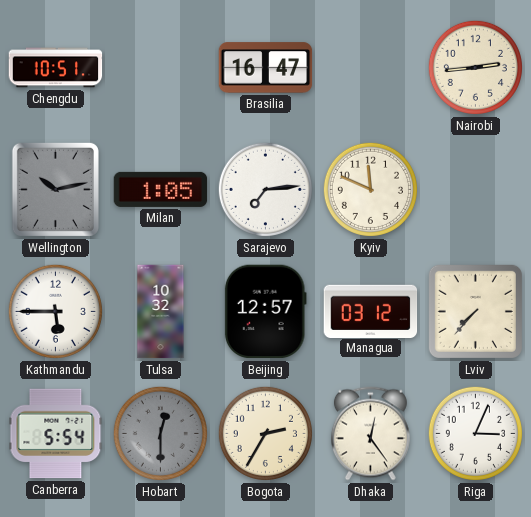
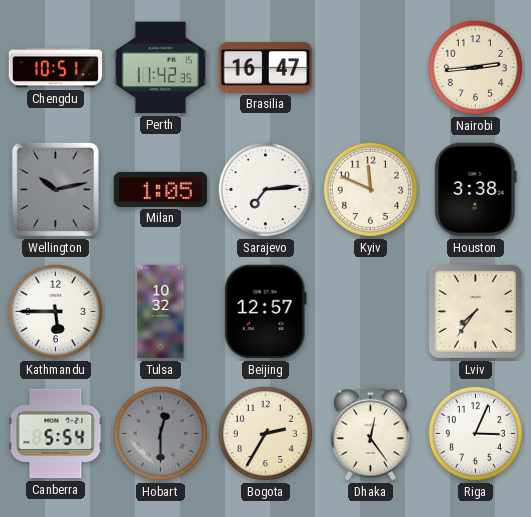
Perth: none -> 11:42 (161, 68)
Houston: none -> 3:38 (476, 190)
Managua: 03:12 -> none (371, 311)
Lviv: 7:37 -> 7:36 (475, 311)
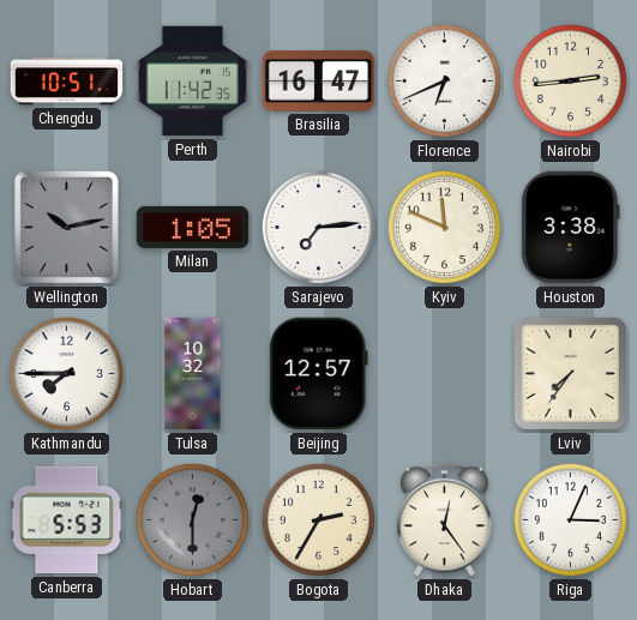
Florence: none -> 6:41 (444, 80)
Kathmandu: 5:45 -> 7:45 (66, 373)
Canberra: 5:54 -> 5:53 (67, 520)
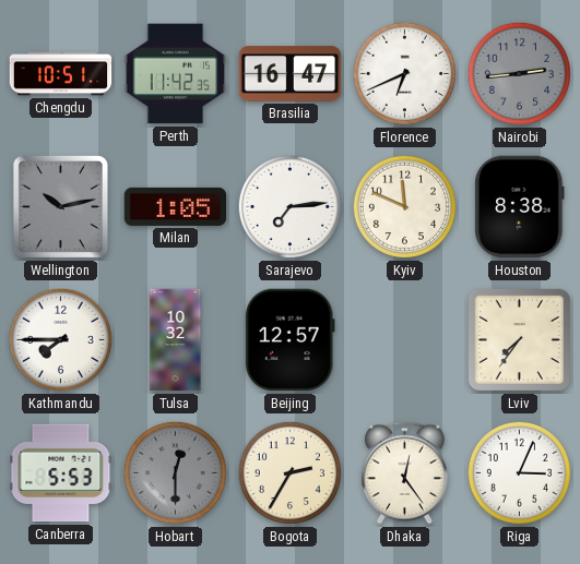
Nairobi dial: cream -> grey (519, 73)
Houston: 3:38 -> 8:38 (520, 207)
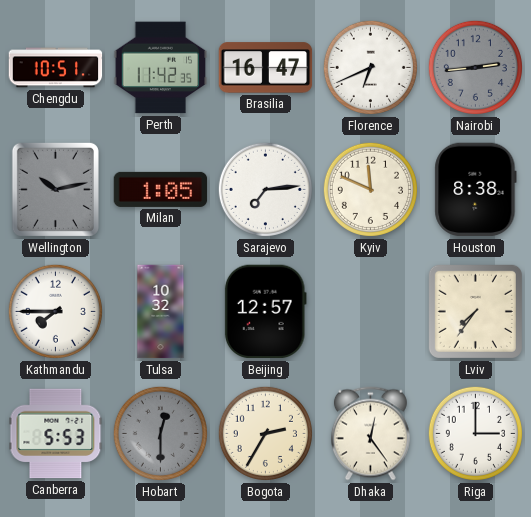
Riga: 3:04 -> 3:00 (475, 433)
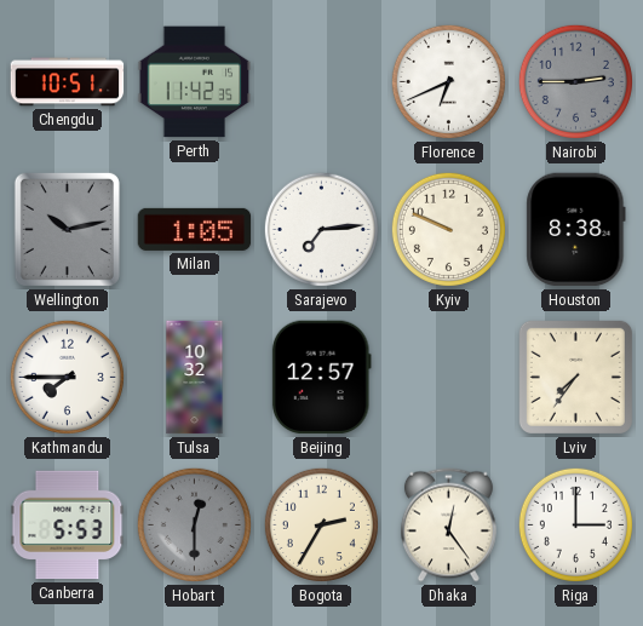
Brasilia: 16:47 -> none (266, 68)
Nairobi: 2:44 -> 2:45 (575, 81)
Kyiv: 11:49 -> 9:49 (448, 229)
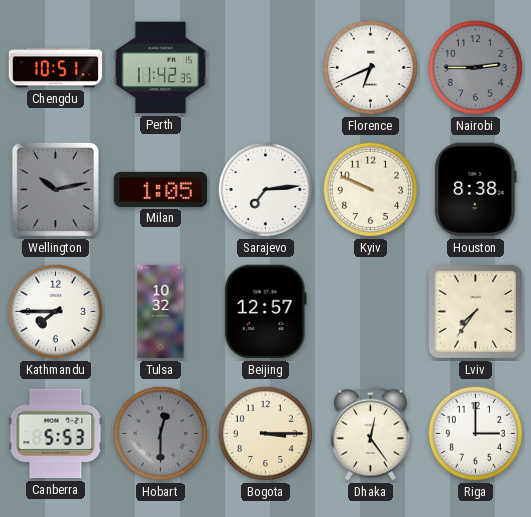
Bogota: 2:35 -> 3:15 (265, 433)
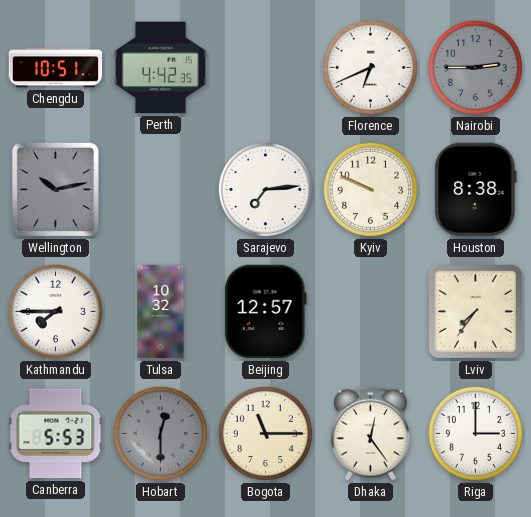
Perth: 11:42 -> 4:42 (161, 68)
Milan: 1:05 -> none (161, 189)
Bogota: 3:15 -> 11:15 (265, 433)
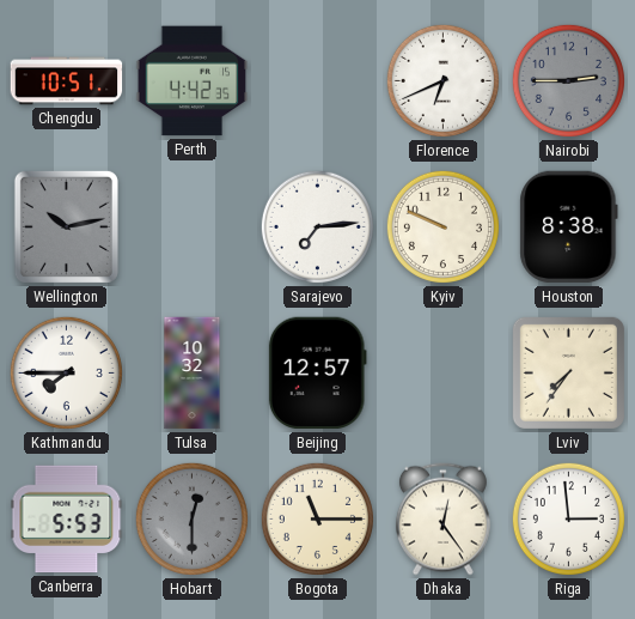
Riga: 3:00 -> 2:59 (568, 518)
